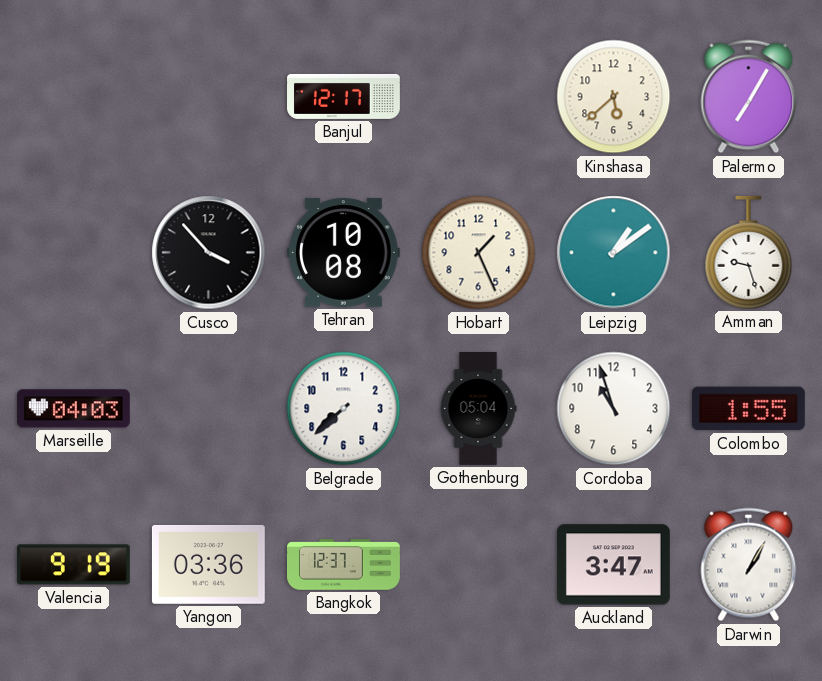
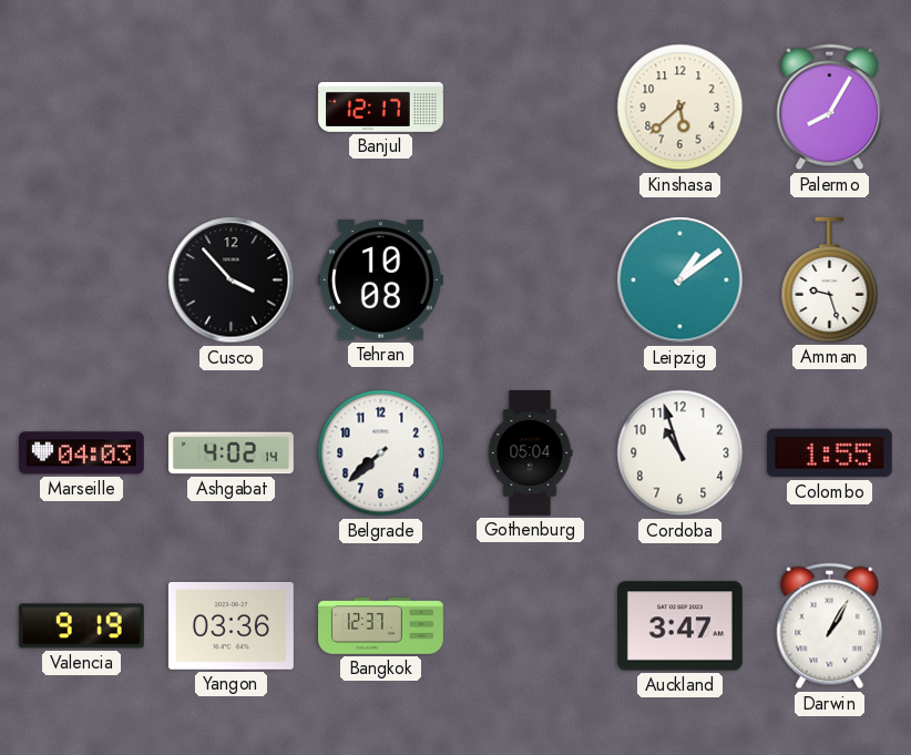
Palermo: 7:05 -> 8:05 (830, 108)
Hobart: 1:26 -> none (479, 253)
Ashgabat: none -> 4:02 (231, 453)
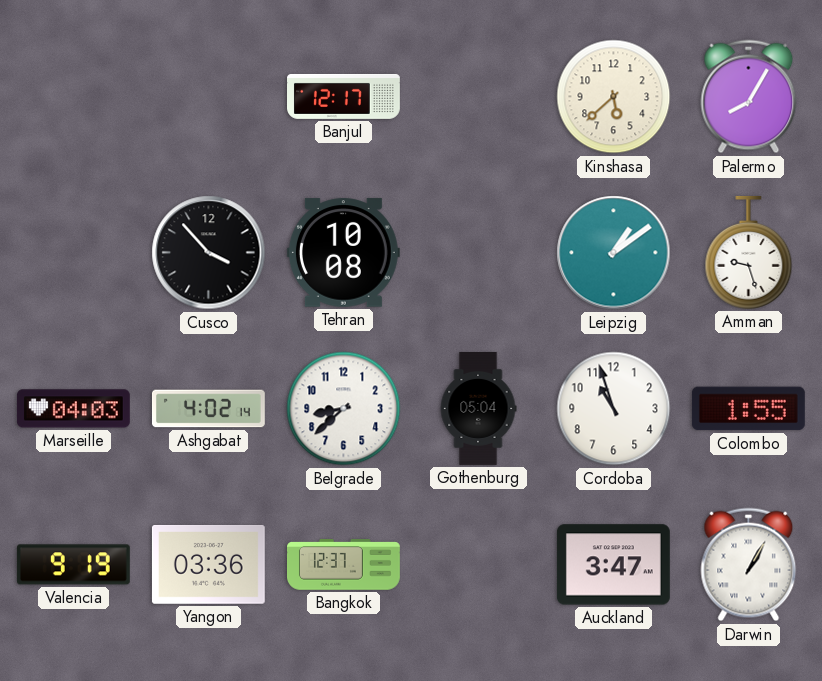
Belgrade: 7:38 -> 8:38 (344, 409)
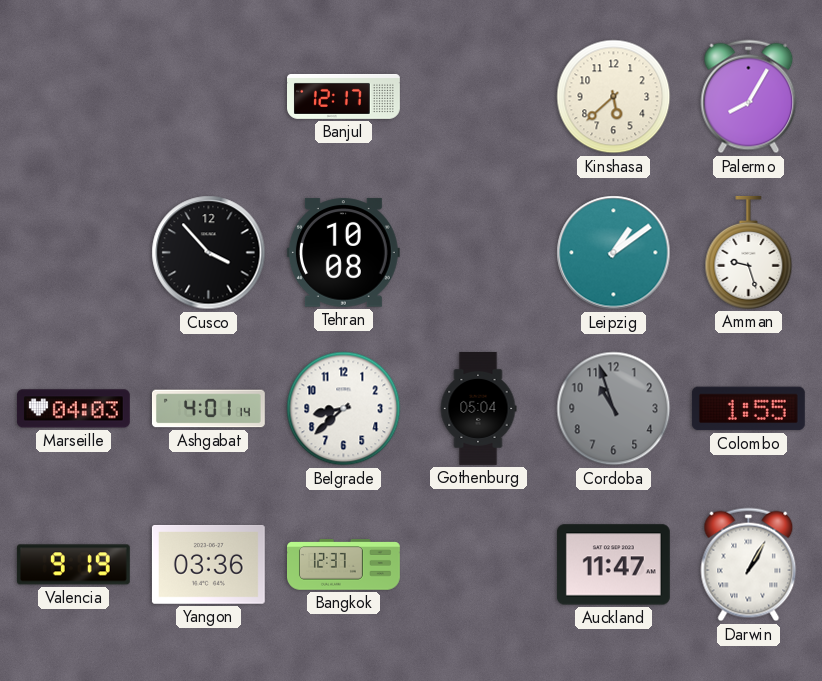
Ashgabat: 4:02 -> 4:01 (208, 409)
Cordoba dial: white -> grey (614, 409)
Auckland: 3:47 -> 11:47 (613, 565)
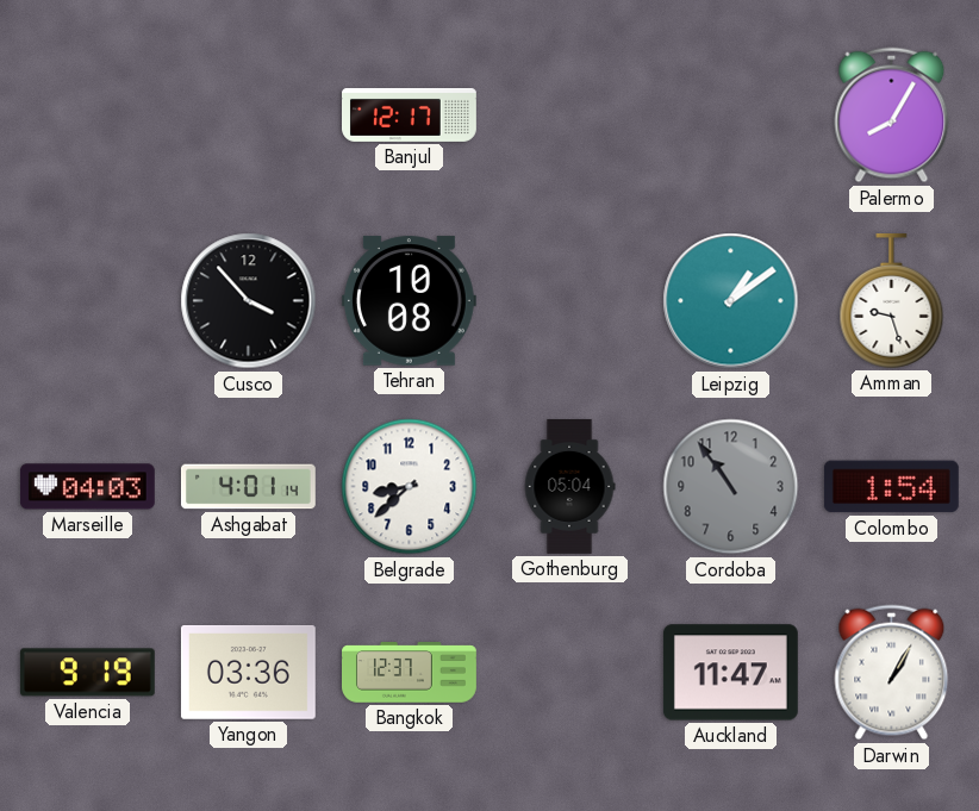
Kinshasa: 5:38 -> none (614, 97)
Cordoba: 10:57 -> 10:54 (731, 487)
Colombo: 1:55 -> 1:54 (891, 487)
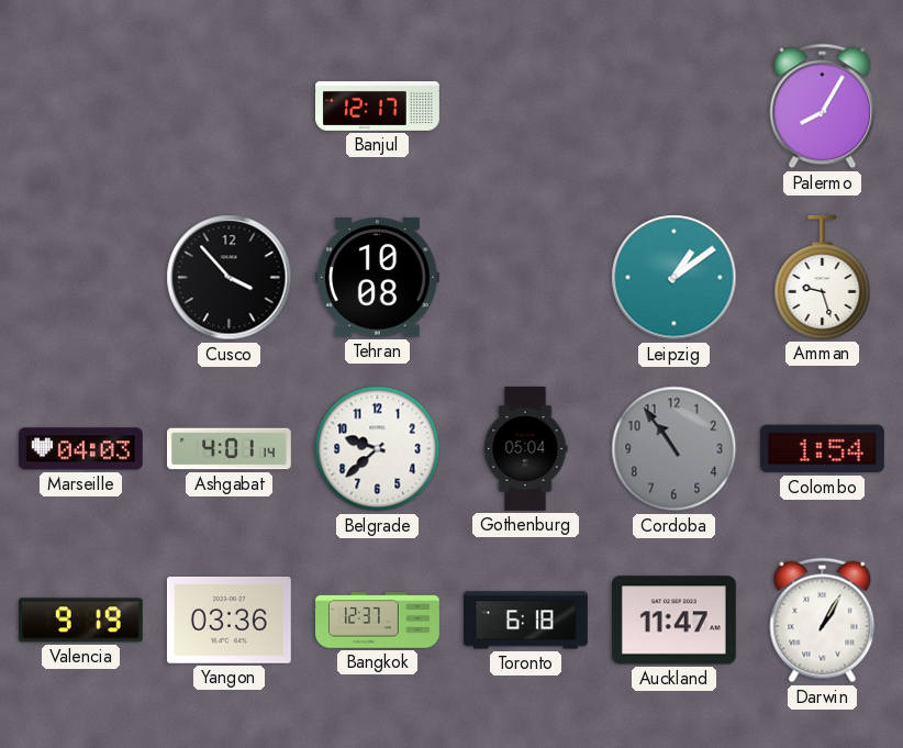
Belgrade: 8:38 -> 9:38 (378, 449)
Toronto: none -> 6:18 (526, 621)
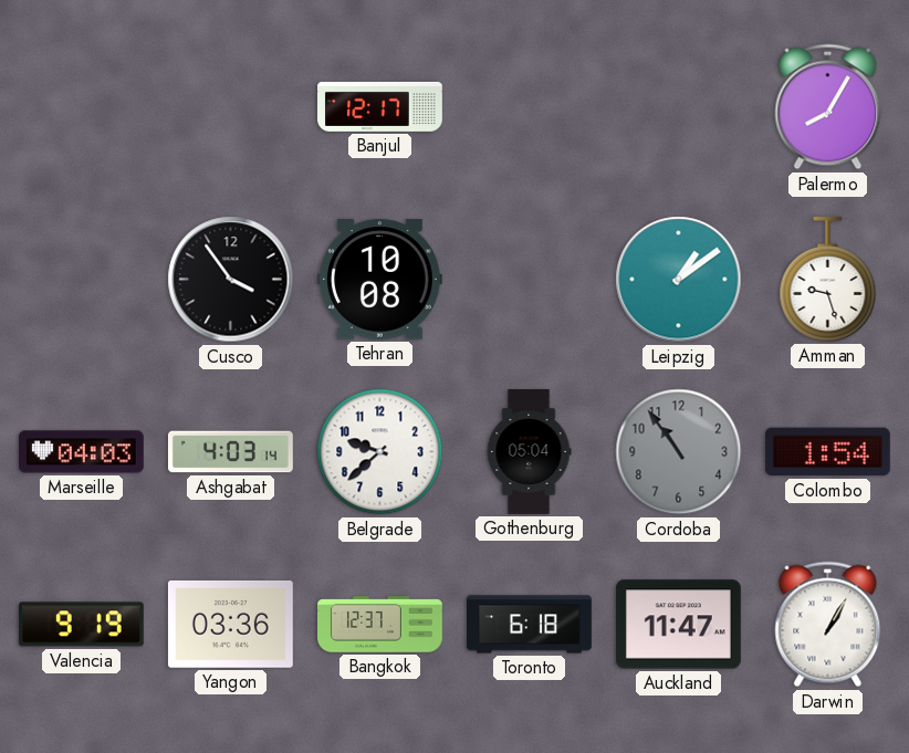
Cusco: 3:53 -> 3:54 (231, 280)
Ashgabat: 4:01 -> 4:03 (230, 452)
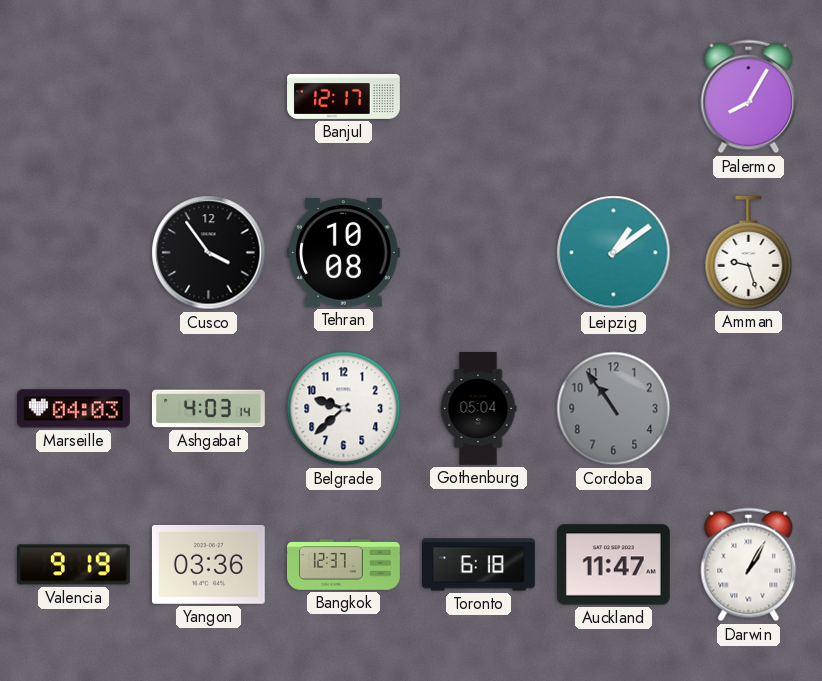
Colombo: 1:54 -> none (827, 452)
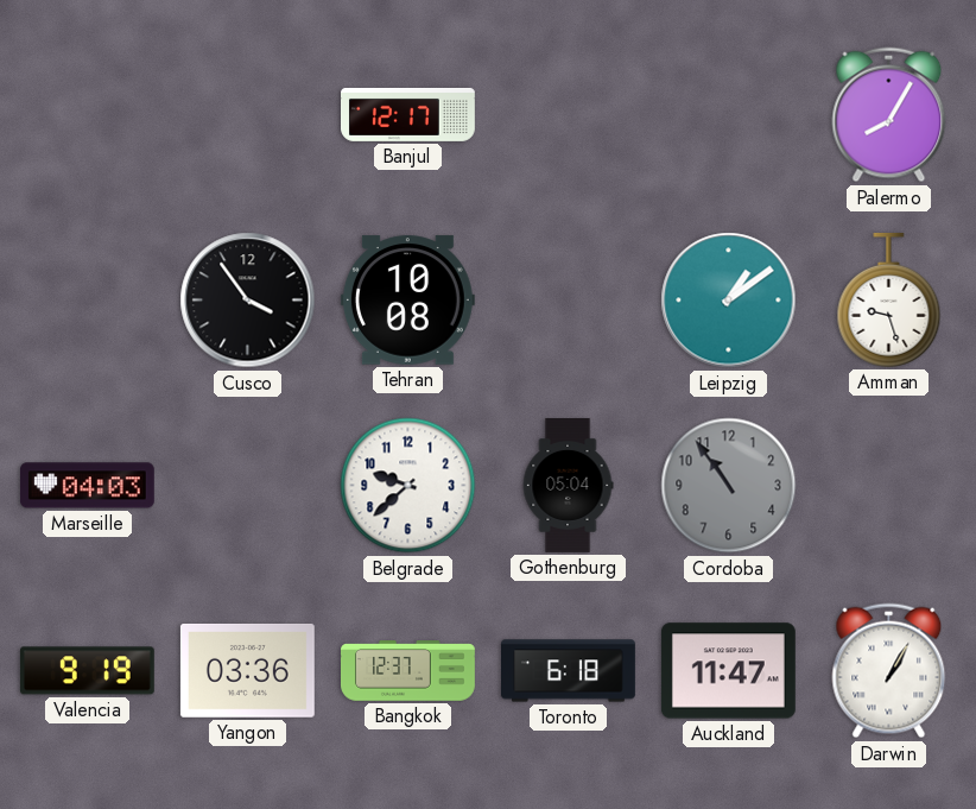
Ashgabat: 4:03 -> none (208, 409)
